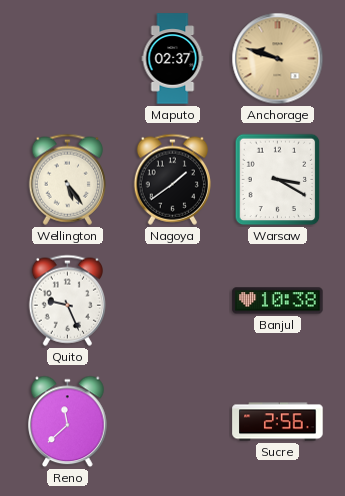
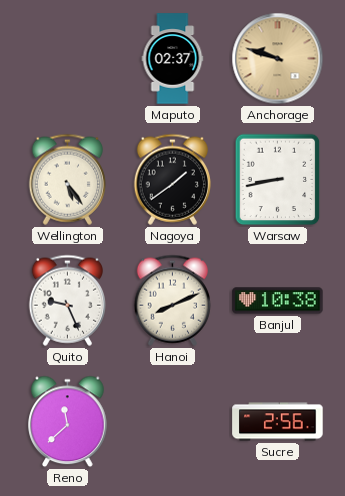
Warsaw: 3:20 -> 8:43 (278, 180)
Hanoi: none -> 8:11 (172, 300)
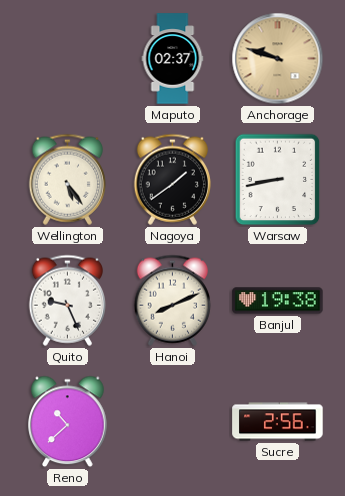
Banjul: 10:38 -> 19:38 (278, 301)
Reno: 11:38 -> 10:38 (68, 422)
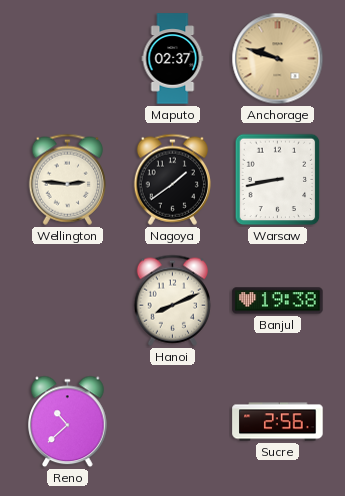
Wellington: 5:24 -> 2:46 (67, 179)
Quito: 9:26 -> none (67, 300)
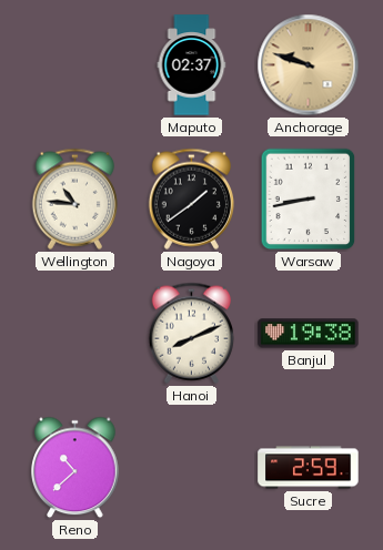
Wellington: 2:46 -> 10:46 (74, 198)
Sucre: 2:56 -> 2:59 (309, 468)
